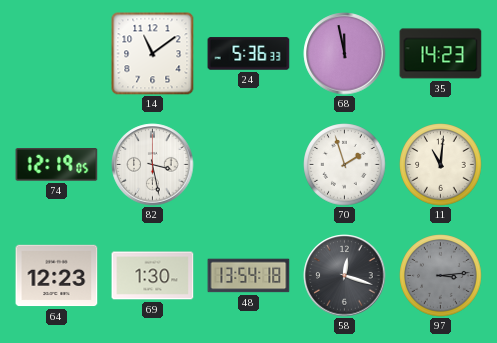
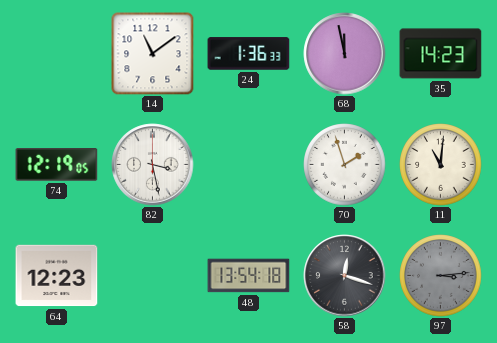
24: 5:36 -> 1:36 (249, 54)
69: 1:30 -> none (153, 276)
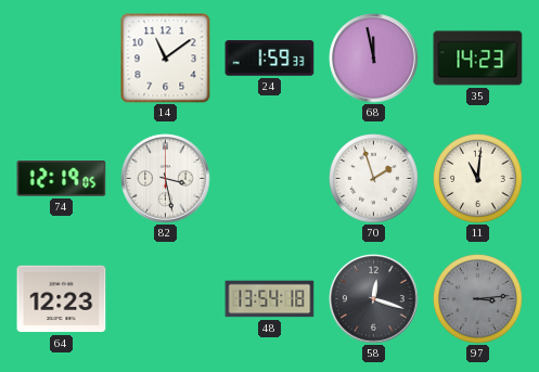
24: 1:36 -> 1:59 (270, 59)
